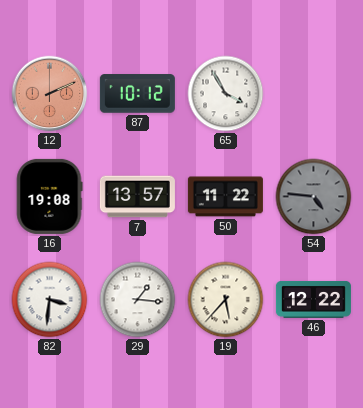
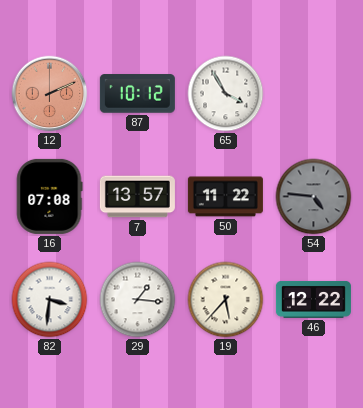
16: 19:08 -> 07:08 (49, 196)
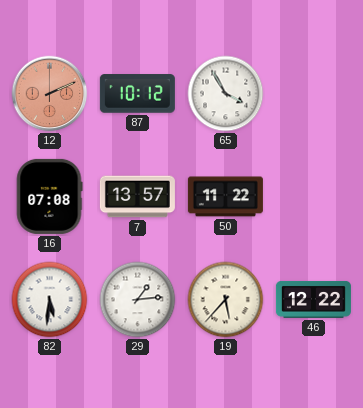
54: 4:46 -> none (314, 197)
82: 3:31 -> 5:31 (50, 300)
29: 1:16 -> 1:14 (138, 300)
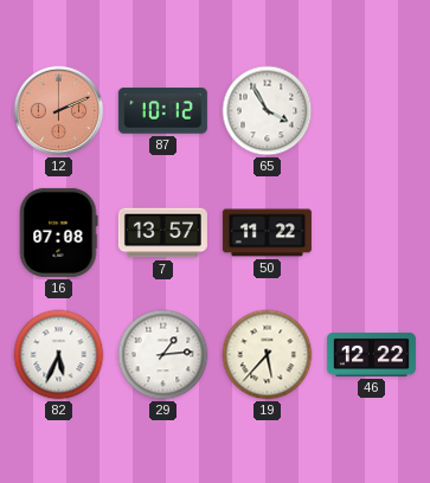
82: 5:31 -> 5:34 (59, 355)
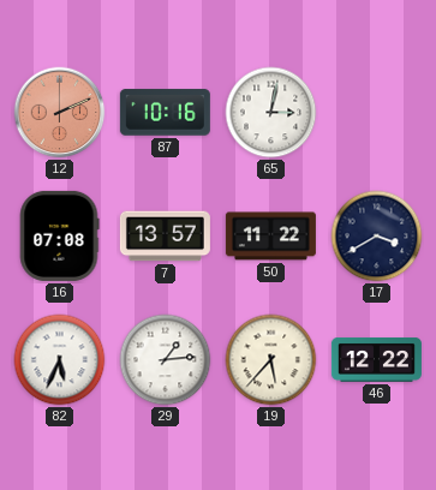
87: 10:12 -> 10:16 (165, 113)
65: 3:55 -> 3:02 (271, 113)
17: none -> 3:40 (377, 237)
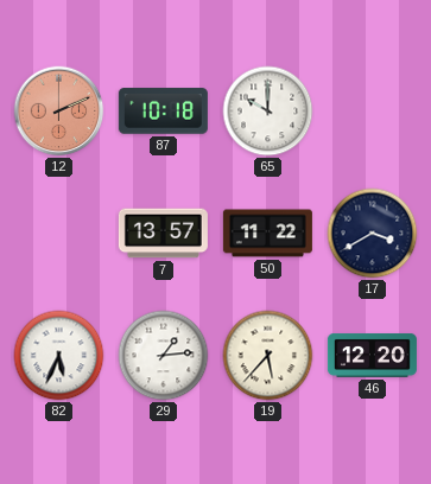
87: 10:16 -> 10:18 (163, 112)
65: 3:02 -> 10:00 (268, 112)
16: 07:08 -> none (59, 235)
46: 12:22 -> 12:20 (372, 356)
